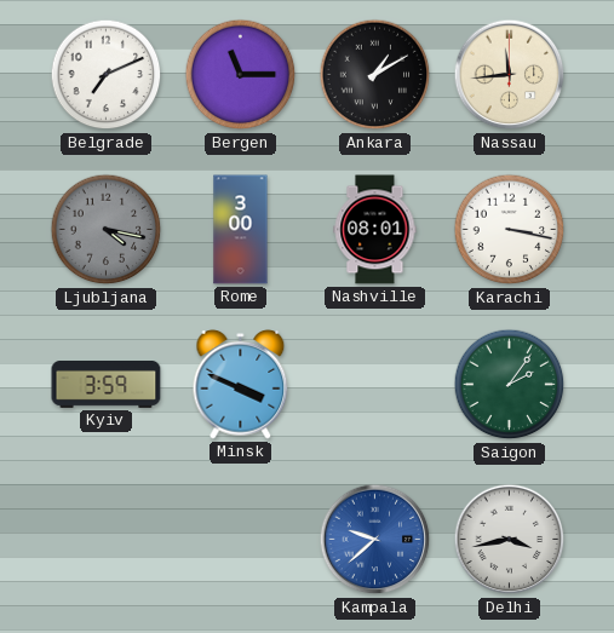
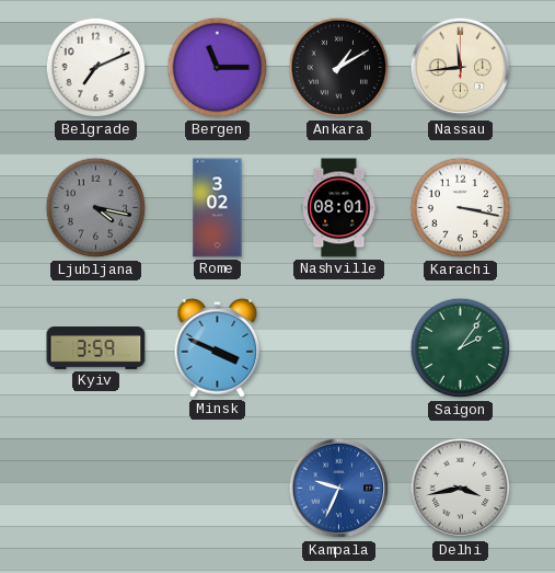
Rome: 3:00 -> 3:02 (218, 208)
Kampala: 9:38 -> 9:34 (339, 489)
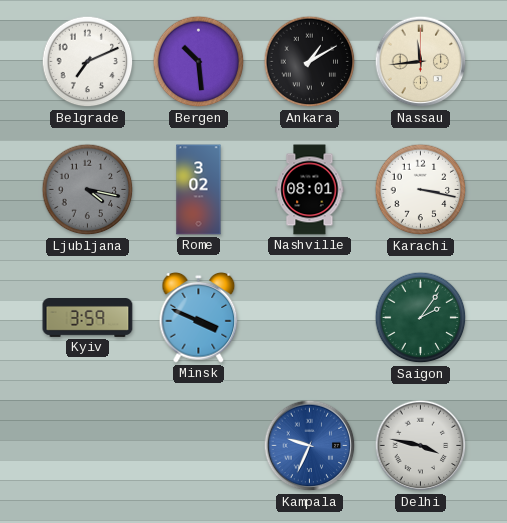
Bergen: 11:15 -> 10:29 (199, 62)
Delhi: 3:43 -> 3:47 (421, 446)
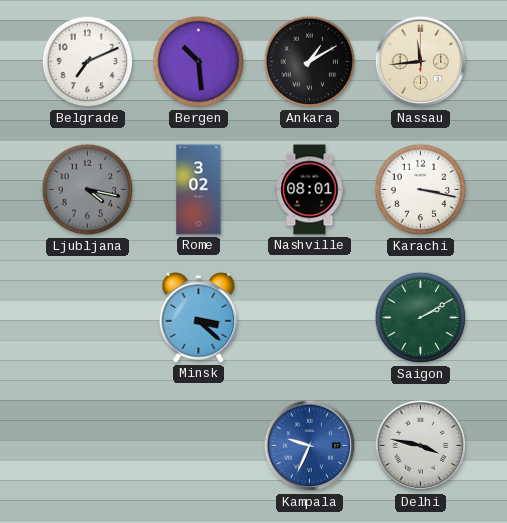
Kyiv: 3:59 -> none (88, 318)
Minsk: 3:49 -> 3:22 (199, 318)
Saigon: 2:06 -> 2:10 (421, 318)
